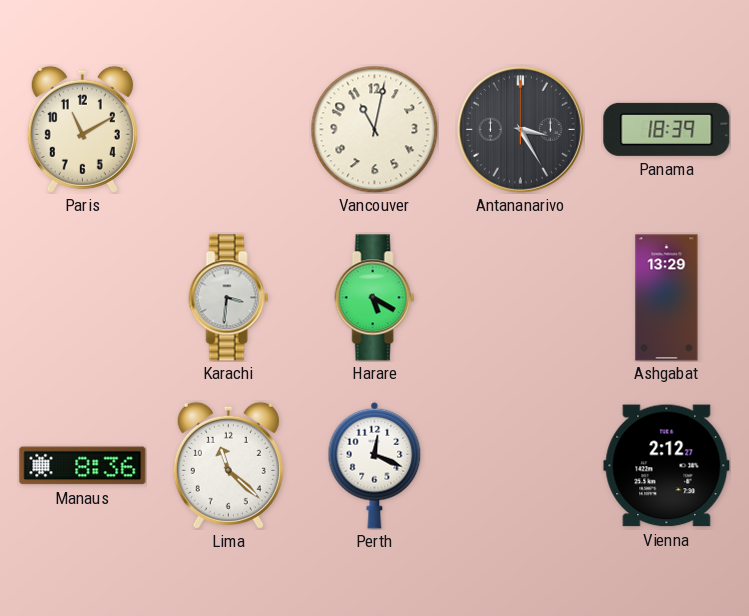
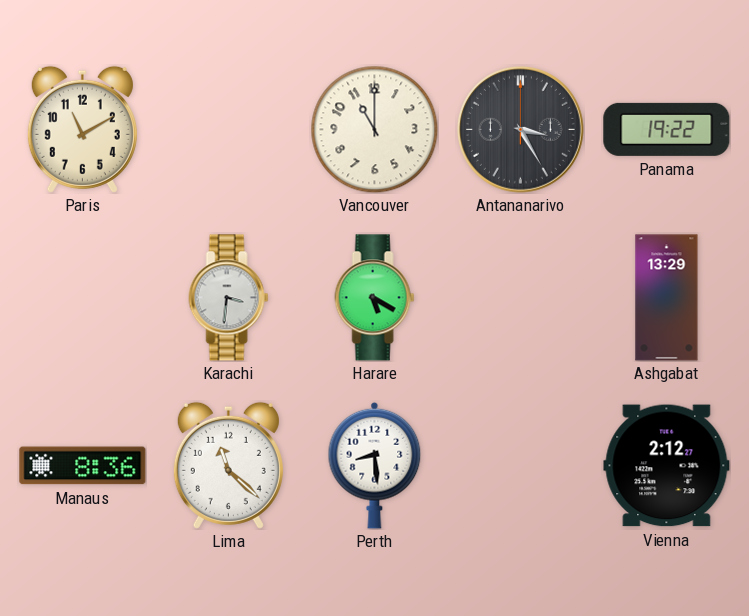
Vancouver: 11:02 -> 11:00 (374, 129)
Panama: 18:39 -> 19:22 (667, 129)
Perth: 12:19 -> 8:29 (375, 465)
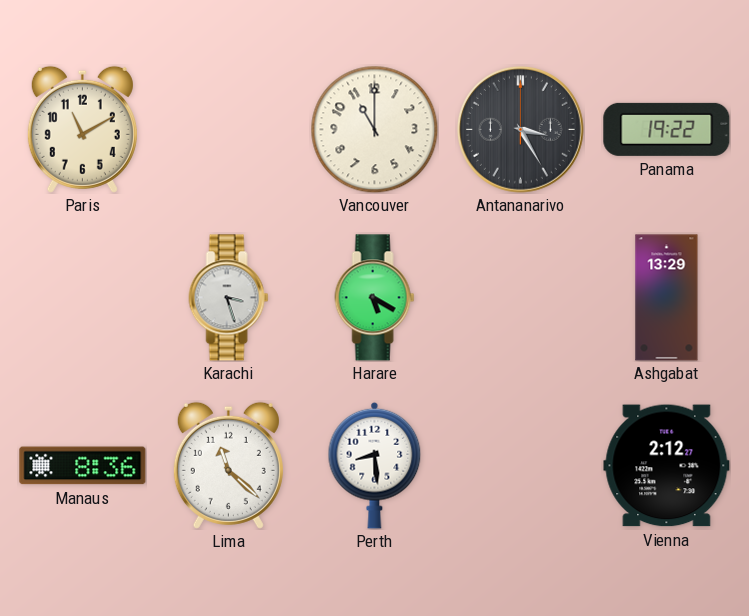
Karachi: 3:31 -> 3:27 (229, 298)
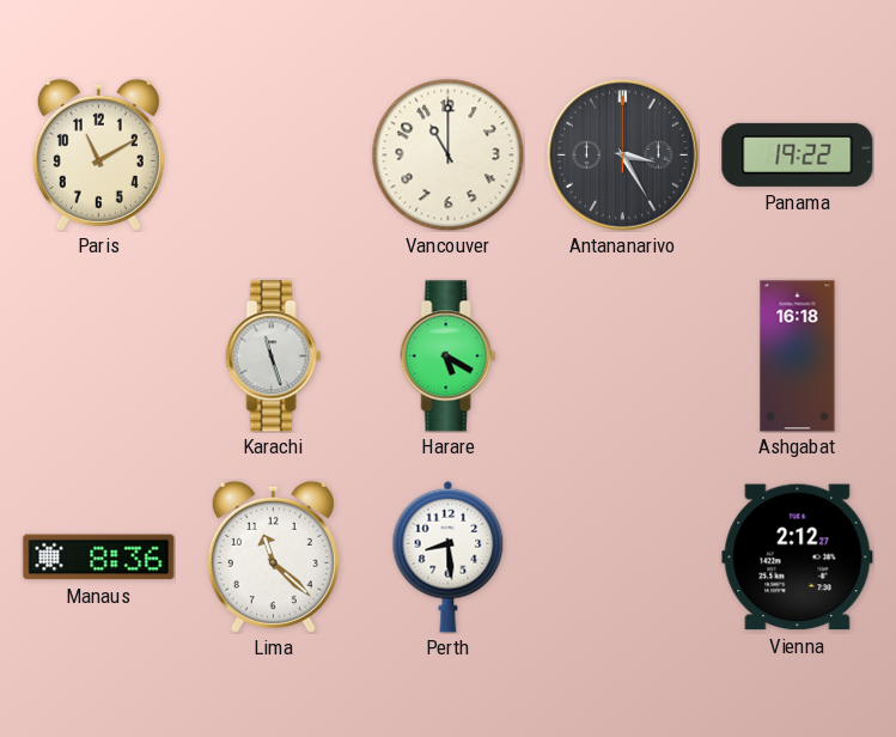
Karachi: 3:27 -> 11:27 (274, 357)
Ashgabat: 13:29 -> 16:18 (798, 357)
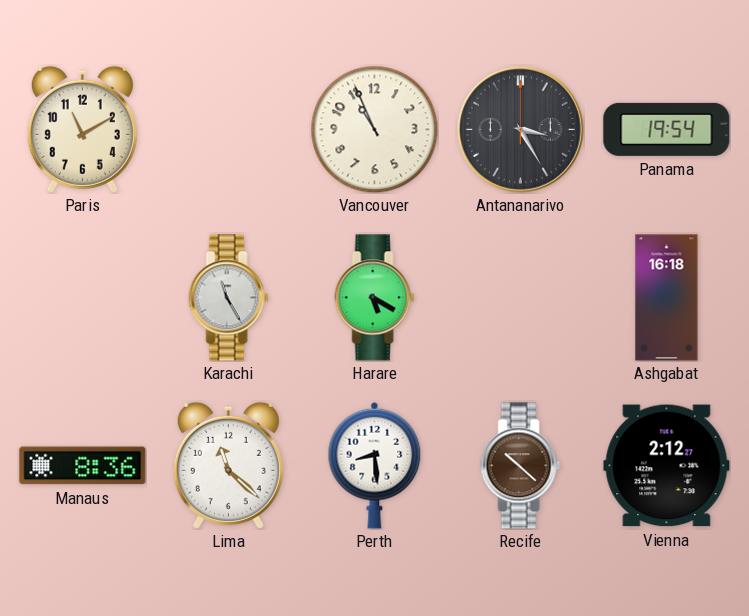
Vancouver: 11:00 -> 10:56 (374, 129)
Panama: 19:22 -> 19:54 (667, 129)
Karachi: 11:27 -> 11:25 (229, 298)
Recife: none -> 10:22 (521, 466)
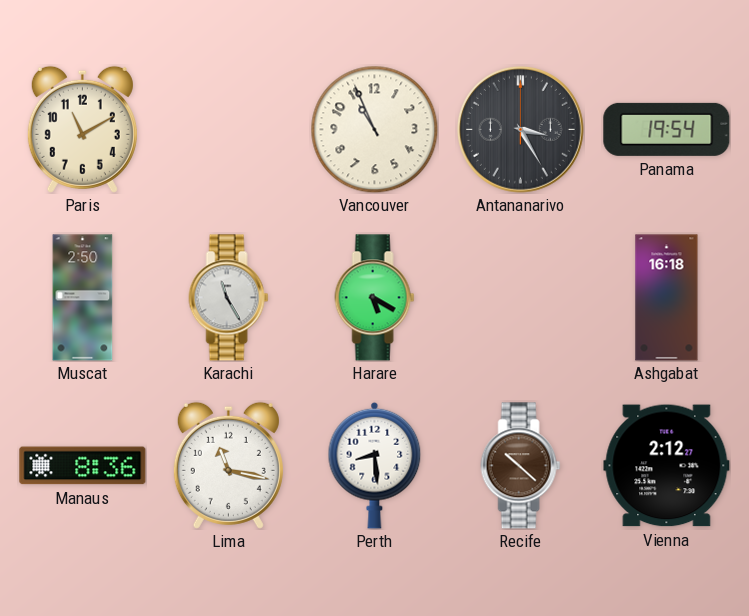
Muscat: none -> 2:50 (83, 298)
Lima: 11:22 -> 11:17 (228, 465)
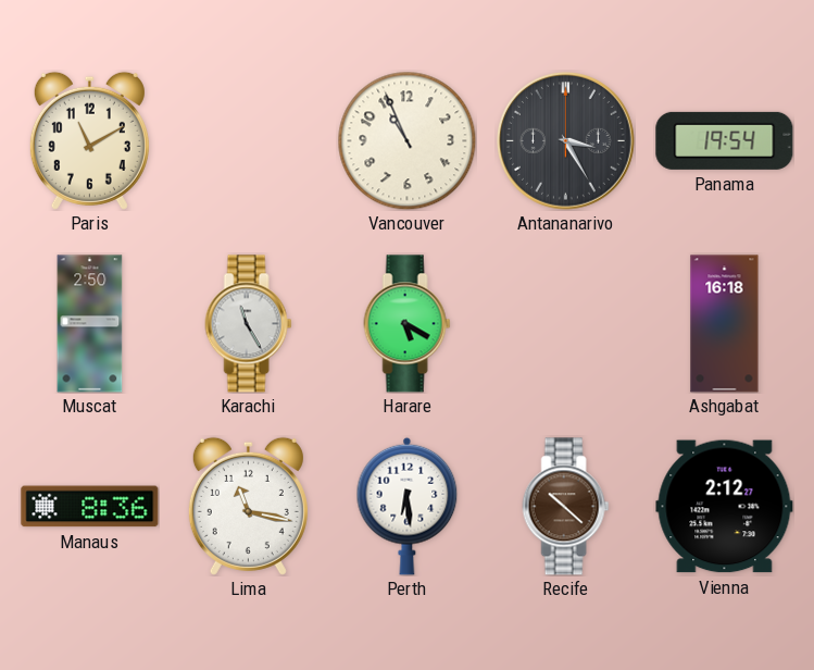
Perth: 8:29 -> 6:29 (408, 506)
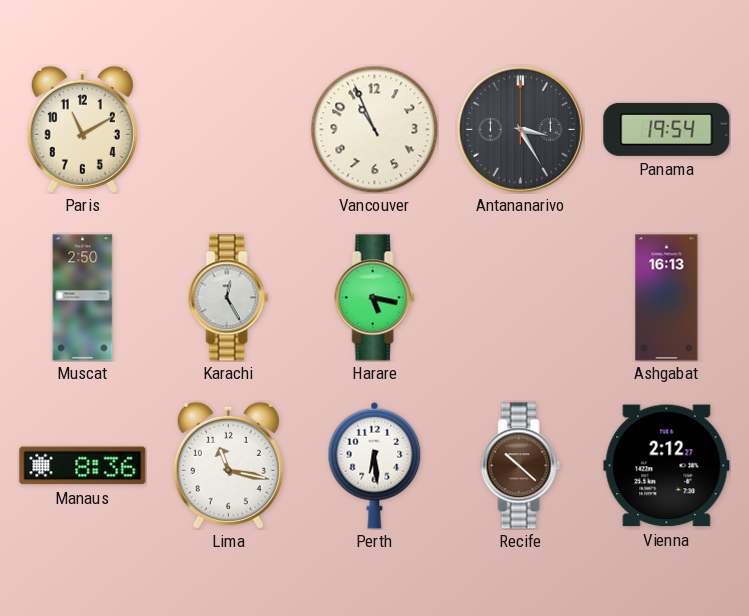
Karachi: 11:25 -> 12:25 (229, 298)
Harare: 5:20 -> 5:17 (375, 298)
Ashgabat: 16:18 -> 16:13 (667, 298)
